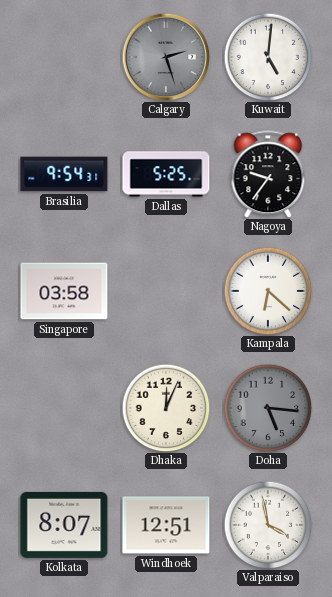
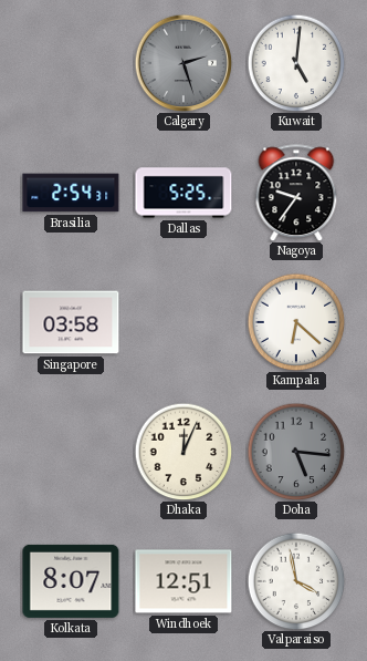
Brasilia: 9:54 -> 2:54 (71, 193)
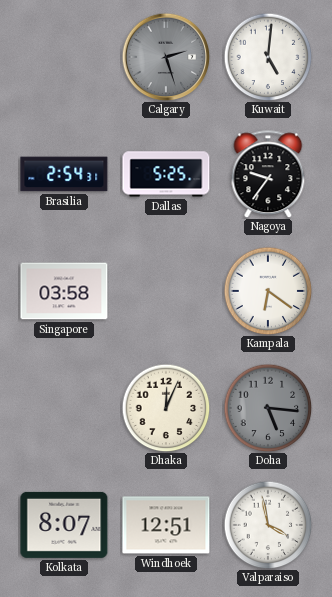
Kampala: 6:22 -> 6:21 (268, 291)
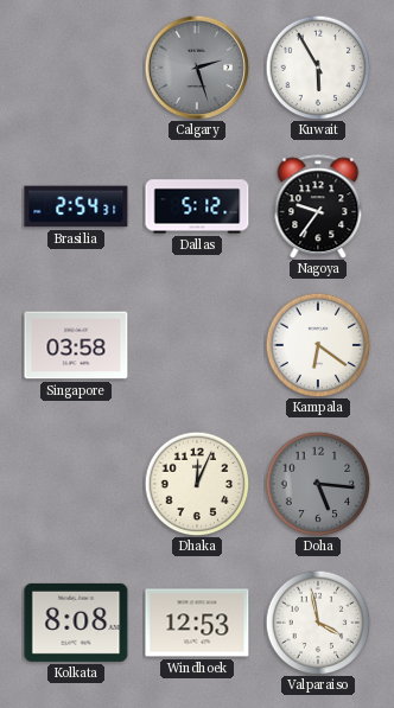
Kuwait: 5:01 -> 5:55 (318, 68)
Dallas: 5:25 -> 5:12 (197, 206)
Kolkata: 8:07 -> 8:08 (76, 623)
Windhoek: 12:51 -> 12:53 (197, 623)
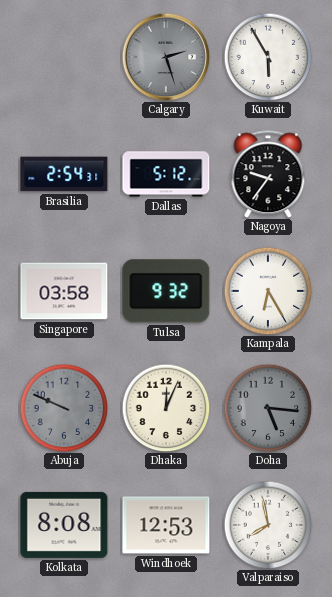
Tulsa: none -> 9:32 (166, 291)
Kampala: 6:21 -> 6:25 (268, 291)
Abuja: none -> 9:49 (64, 408)
Valparaiso: 3:58 -> 7:58 (268, 525)
